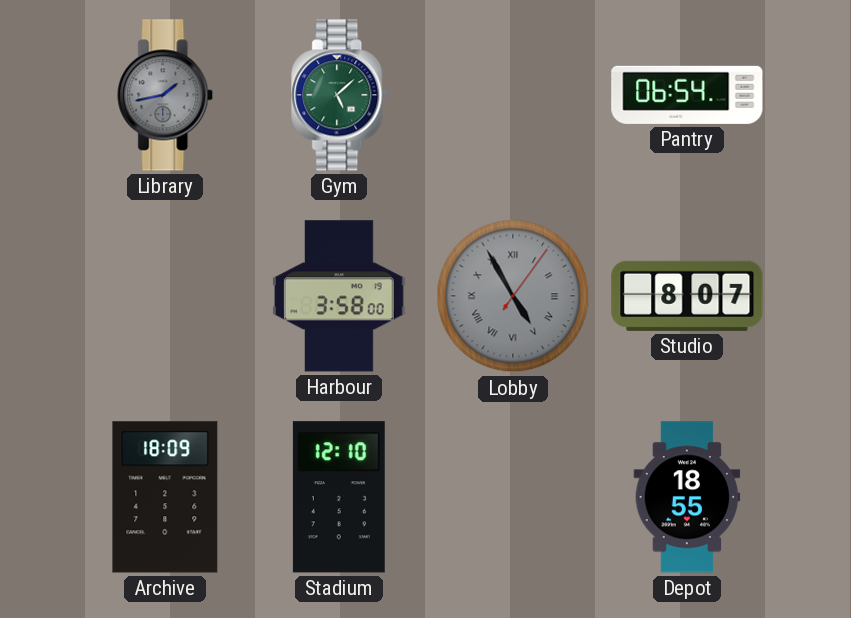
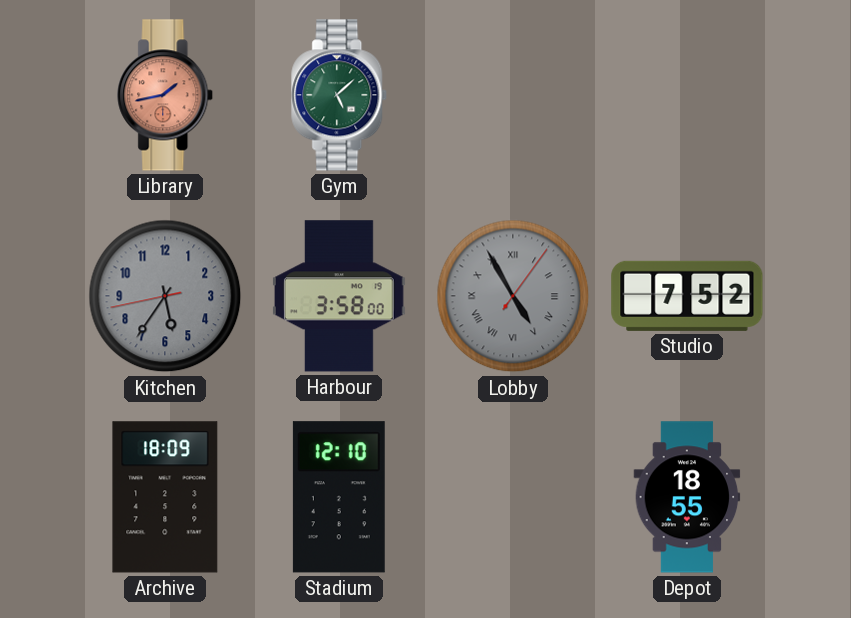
Library dial: grey -> salmon (166, 95)
Pantry: 06:54 -> none (687, 95)
Kitchen: none -> 5:35 (165, 296)
Studio: 8:07 -> 7:52 (687, 296)
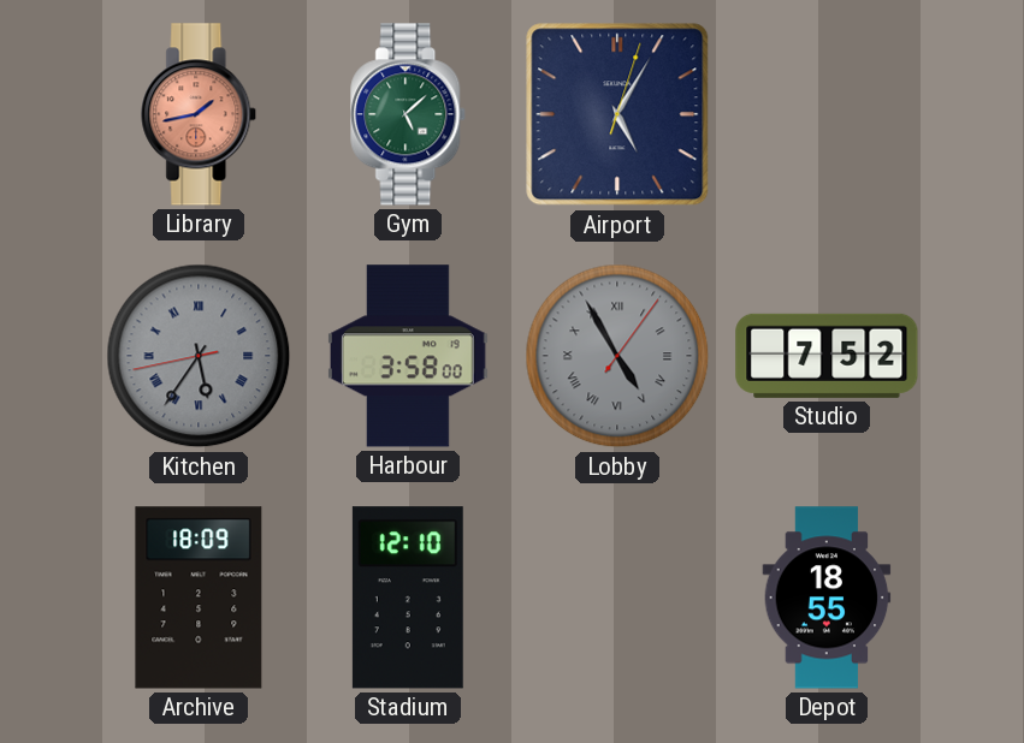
Airport: none -> 5:05 (617, 114)
Kitchen numerals: Arabic -> Roman (199, 356)
